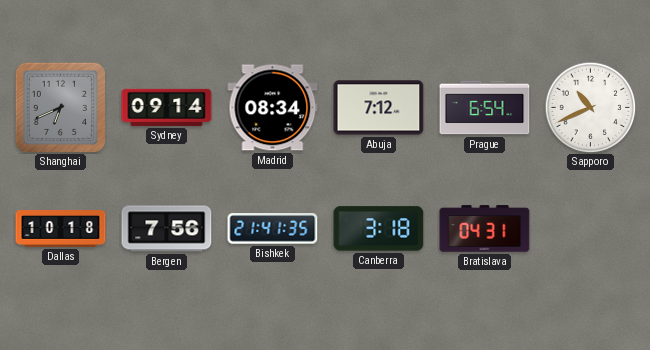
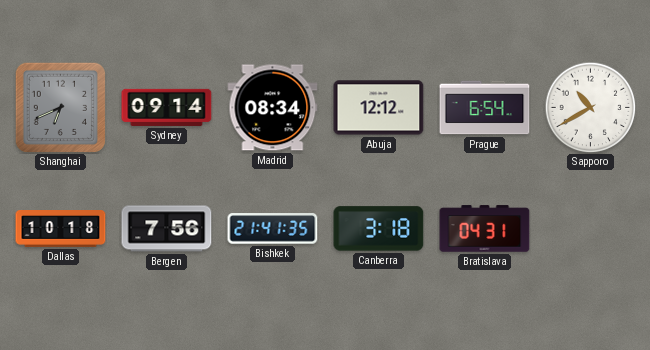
Abuja: 7:12 -> 12:12 (379, 108)
Sapporo: 10:41 -> 10:40 (590, 107)
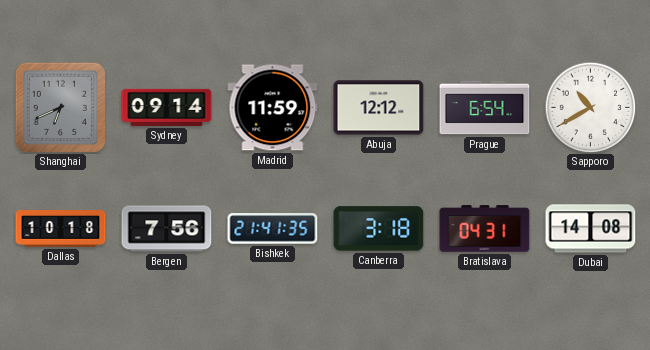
Madrid: 08:34 -> 11:59 (273, 108)
Dubai: none -> 14:08 (591, 229)
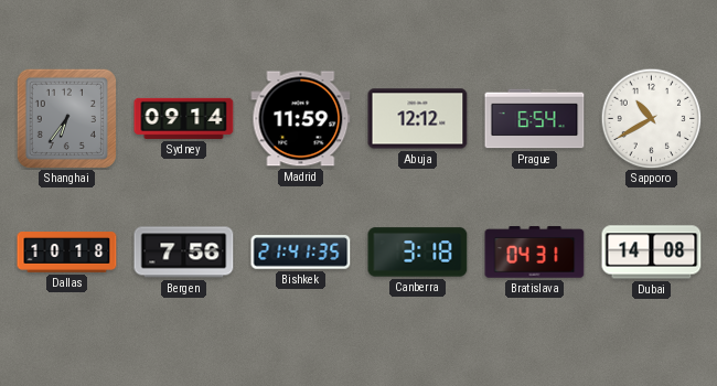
Shanghai: 6:41 -> 6:36 (66, 118)
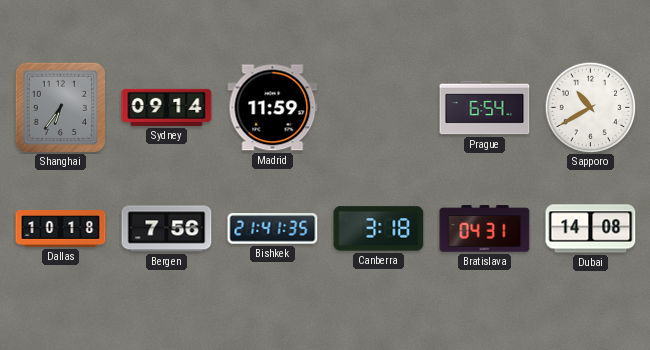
Abuja: 12:12 -> none (418, 119)
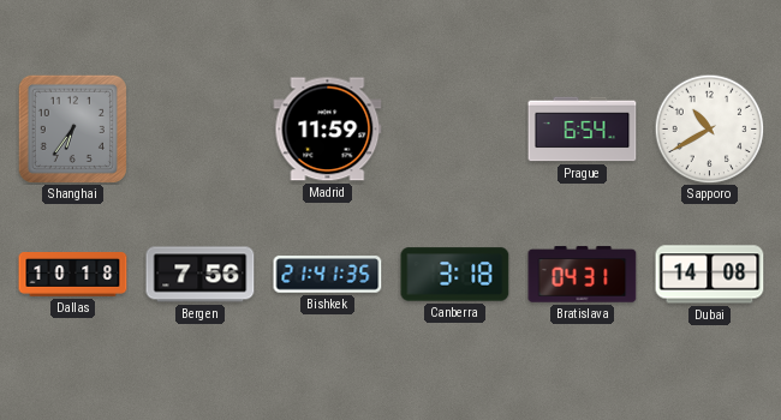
Sydney: 09:14 -> none (167, 107)
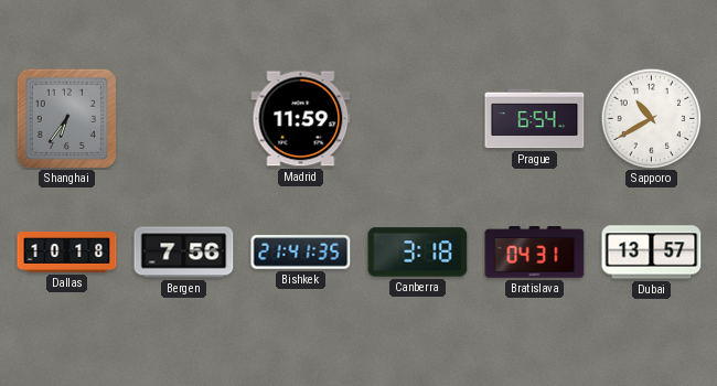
Dubai: 14:08 -> 13:57 (652, 253)
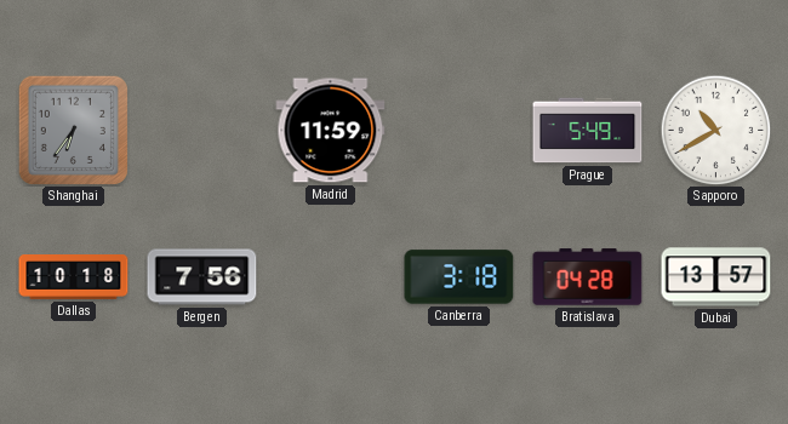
Prague: 6:54 -> 5:49 (588, 131)
Bishkek: 21:41 -> none (301, 253)
Bratislava: 04:31 -> 04:28 (588, 277)
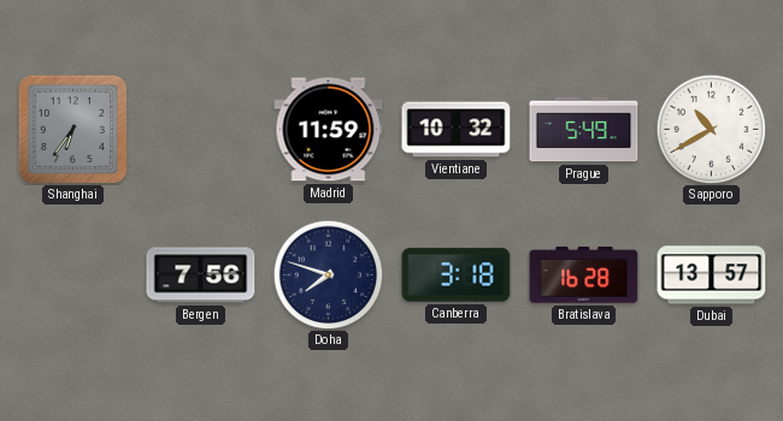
Vientiane: none -> 10:32 (457, 130)
Dallas: 10:18 -> none (74, 277)
Doha: none -> 7:48 (328, 274)
Bratislava: 04:28 -> 16:28 (584, 275)
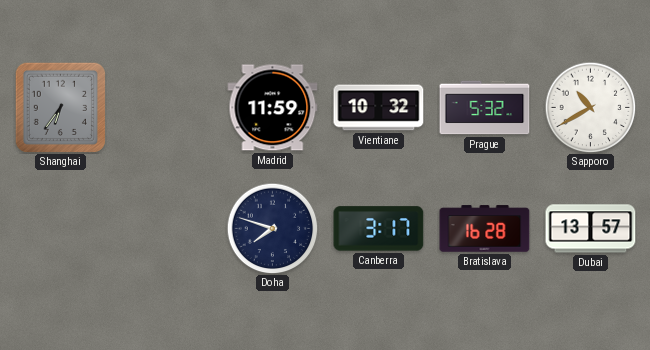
Prague: 5:49 -> 5:32 (485, 108)
Bergen: 7:56 -> none (201, 275)
Canberra: 3:18 -> 3:17 (379, 229)
